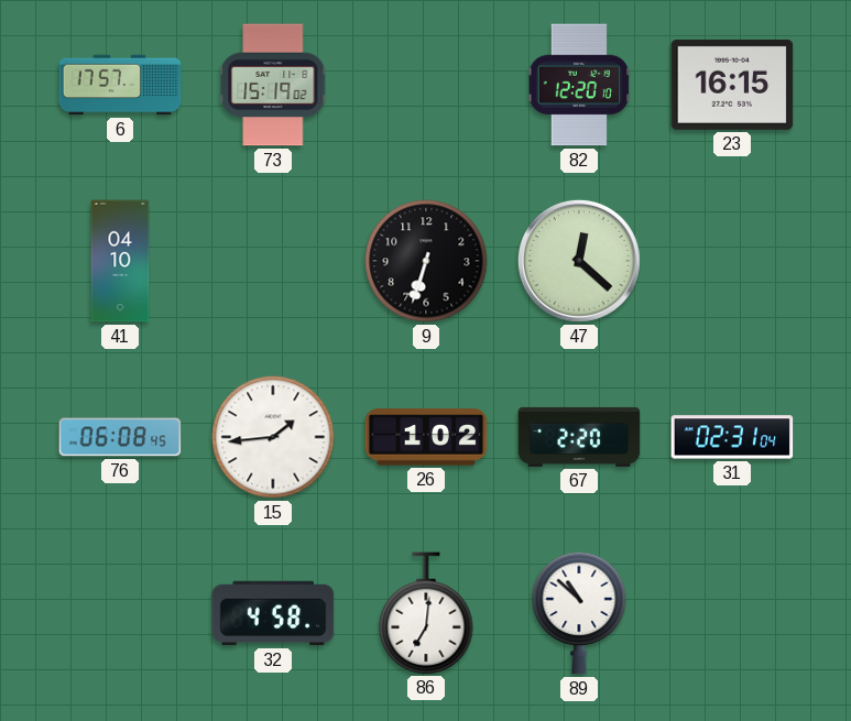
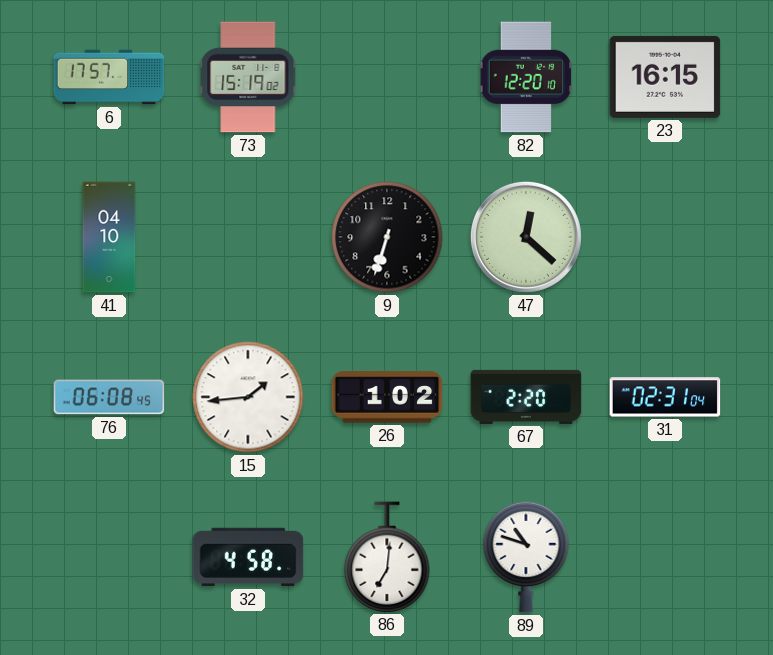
89: 10:52 -> 10:48 (526, 557)
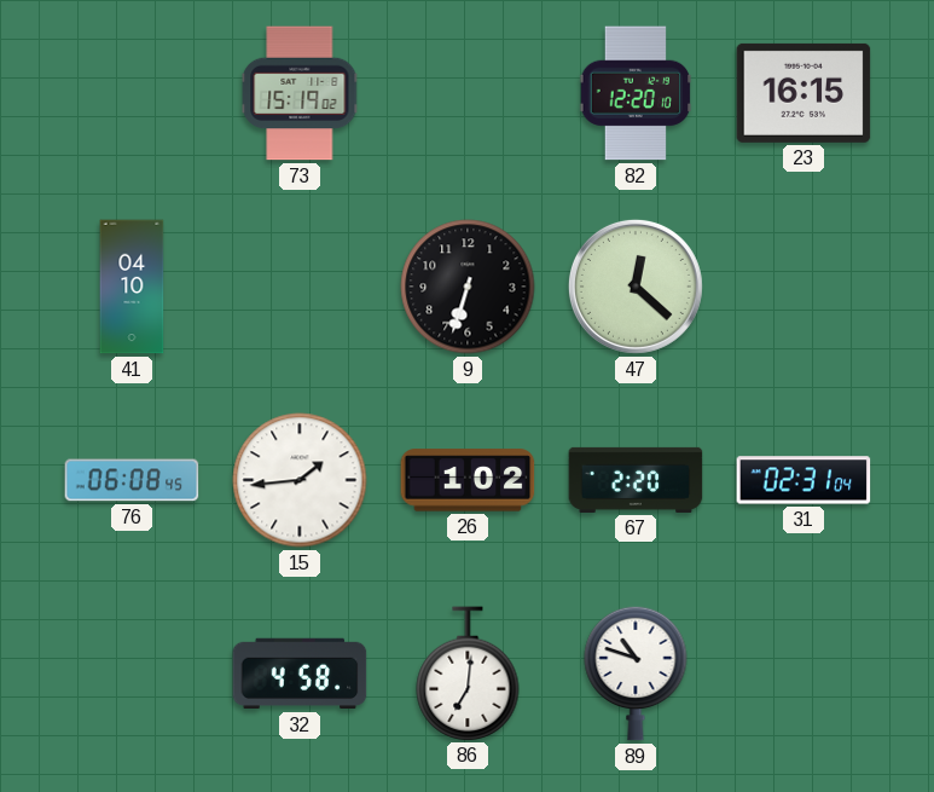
6: 17:57 -> none (109, 77)
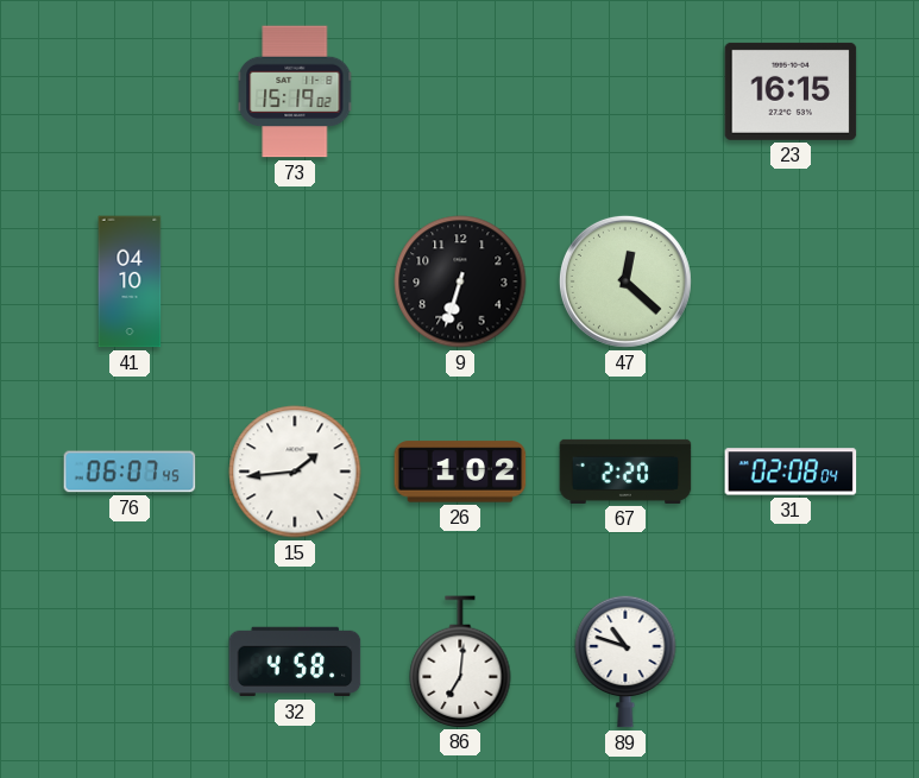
82: 12:20 -> none (636, 93)
76: 06:08 -> 06:07 (130, 472)
31: 02:31 -> 02:08 (791, 472)
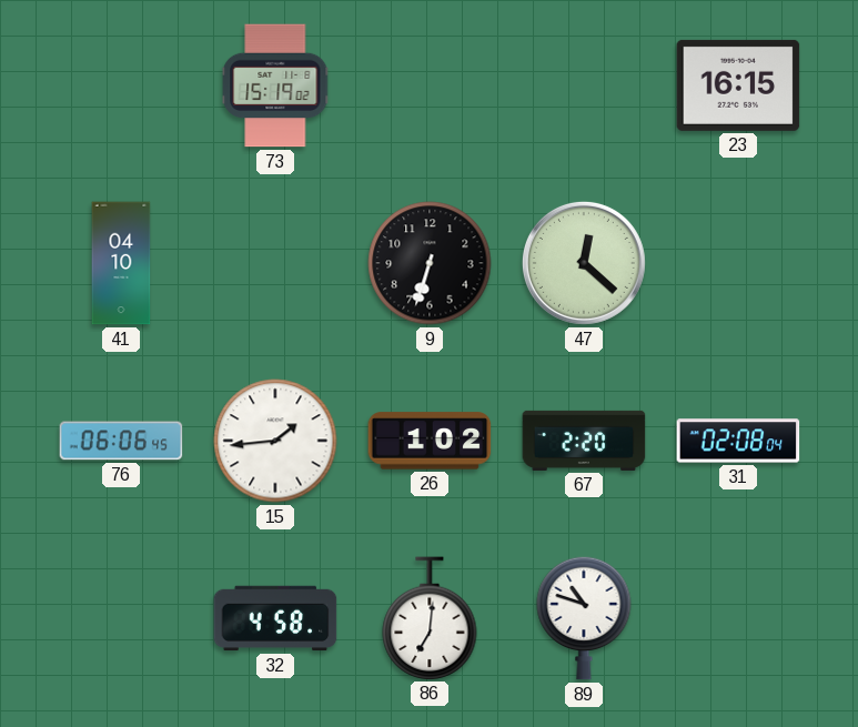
76: 06:07 -> 06:06 (121, 441)
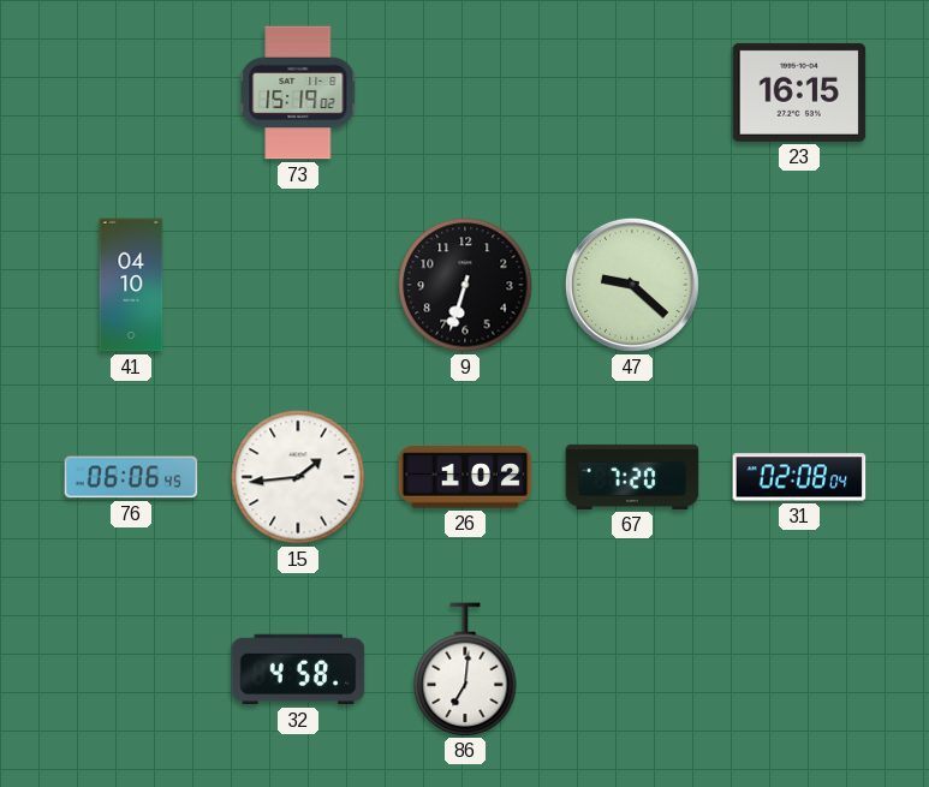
47: 12:22 -> 9:22 (632, 285)
67: 2:20 -> 7:20 (632, 477)
89: 10:48 -> none (584, 618)
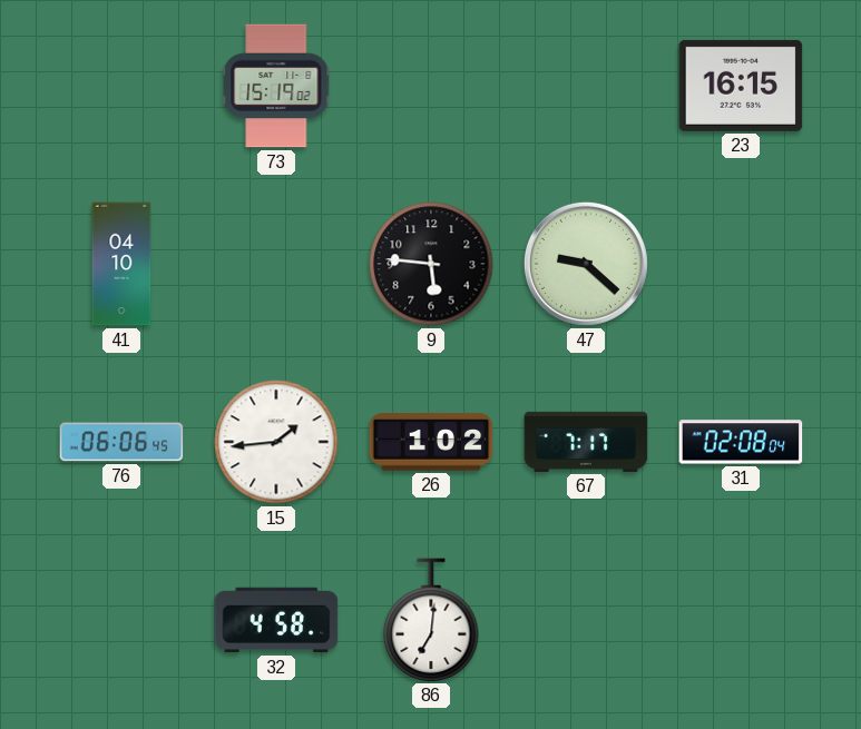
9: 6:33 -> 5:46 (431, 264)
67: 7:20 -> 7:17 (586, 442)
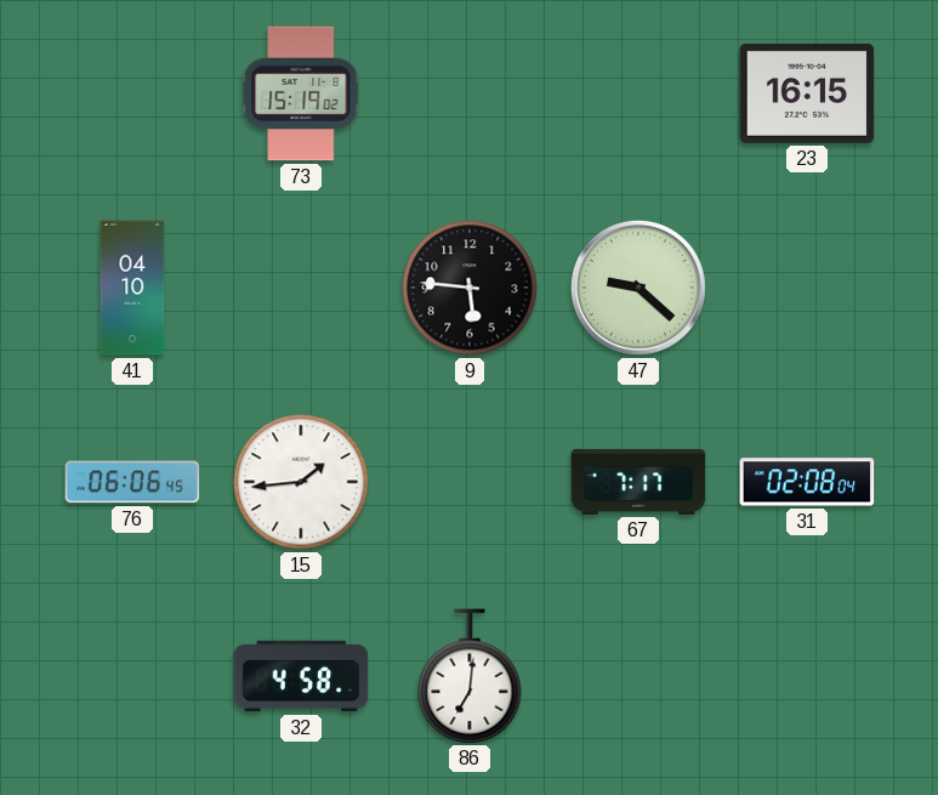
26: 1:02 -> none (431, 442)
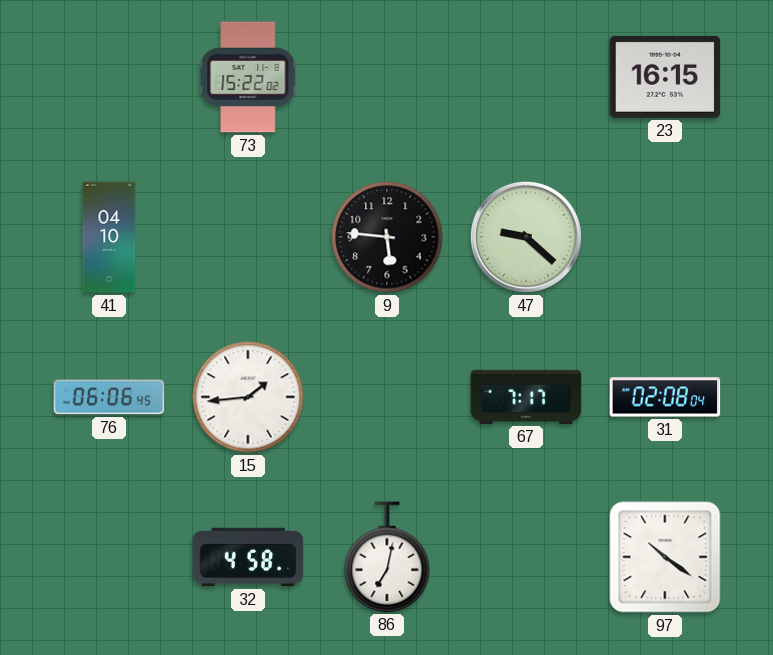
73: 15:19 -> 15:22 (248, 77)
86: 7:01 -> 7:02 (387, 557)
97: none -> 10:21 (665, 557)
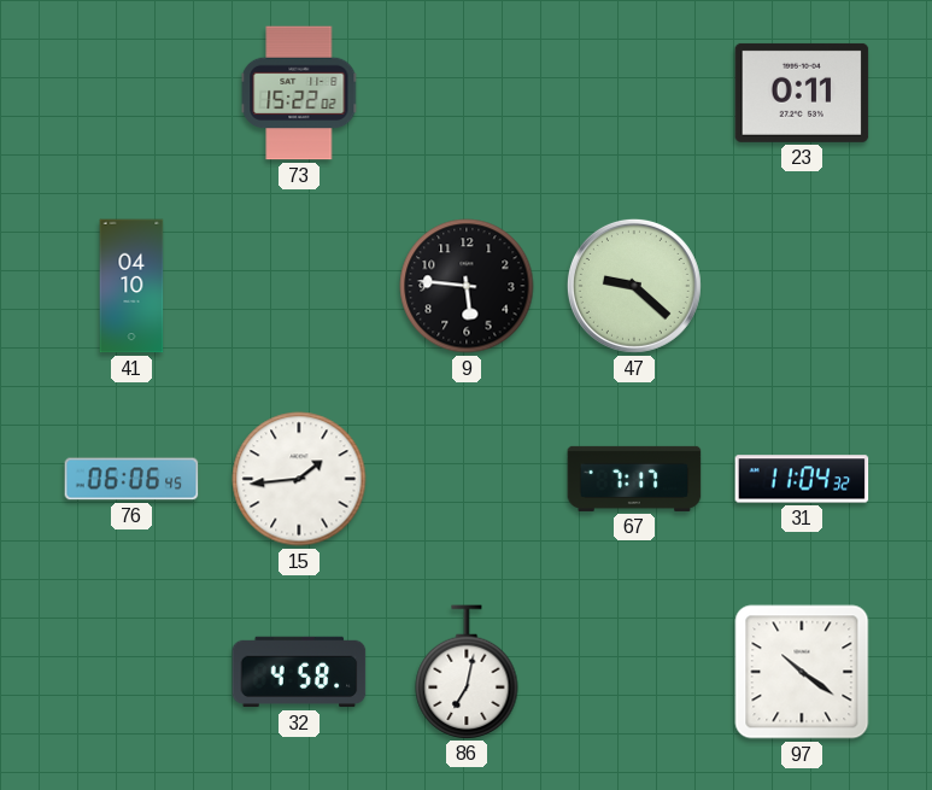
23: 16:15 -> 0:11 (802, 93)
31: 02:08 -> 11:04 (802, 479)
